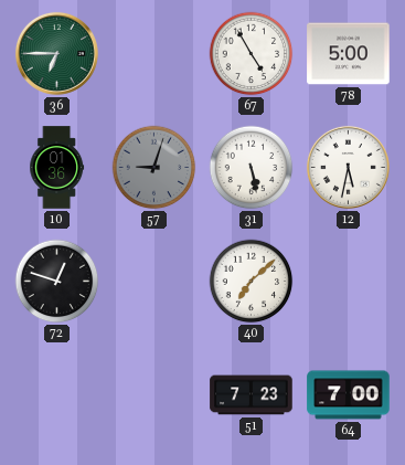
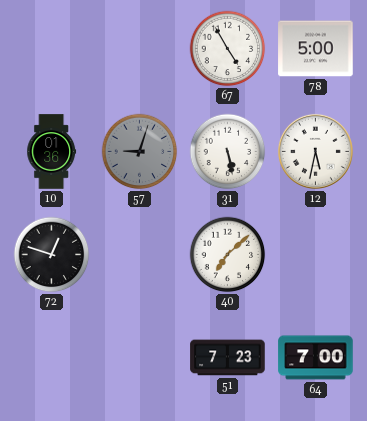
36: 6:45 -> none (56, 53)
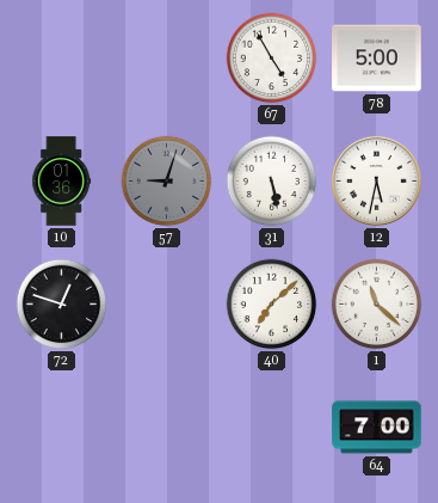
1: none -> 11:22 (377, 305)
51: 7:23 -> none (228, 358)
